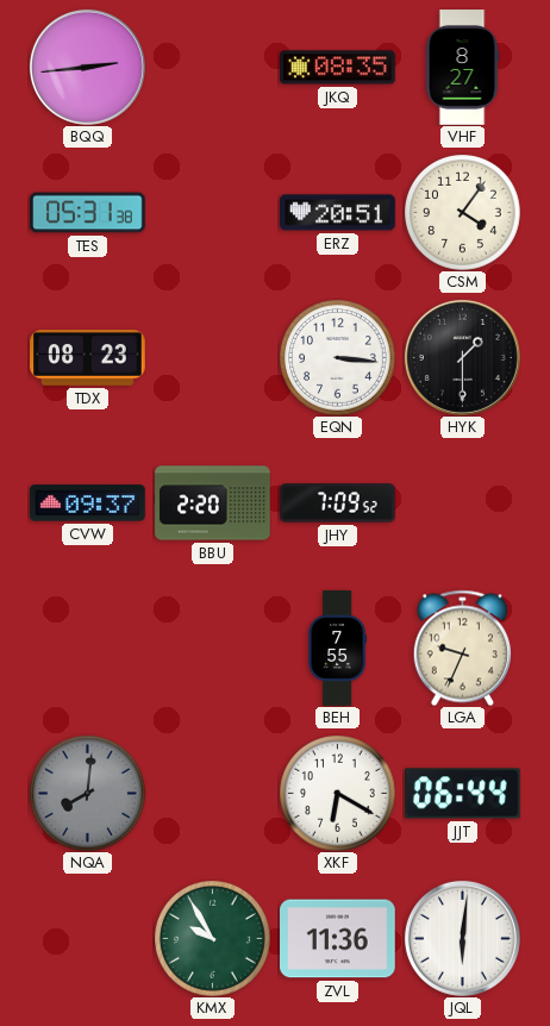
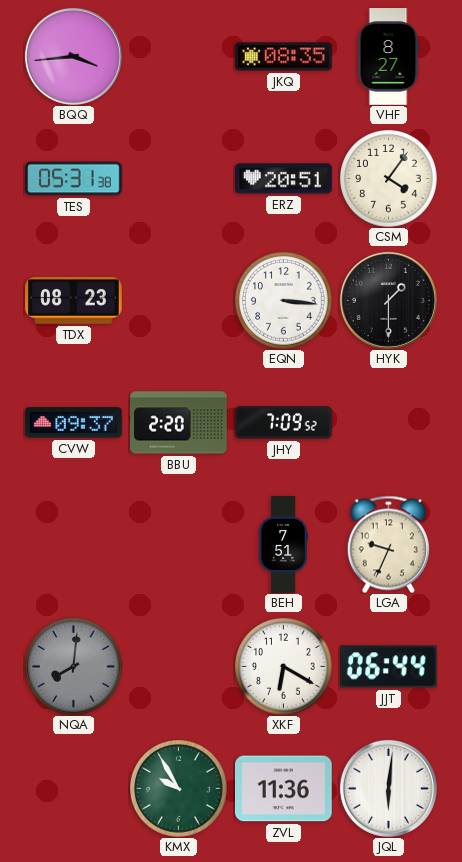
BQQ: 2:44 -> 3:44 (73, 56)
BEH: 7:55 -> 7:51 (283, 545)
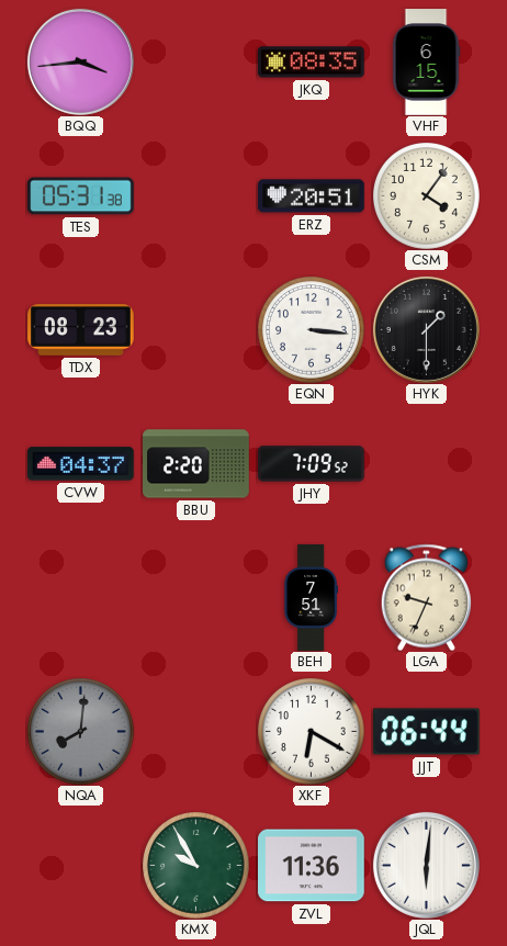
VHF: 8:27 -> 6:15 (426, 63)
CVW: 09:37 -> 04:37 (81, 464)
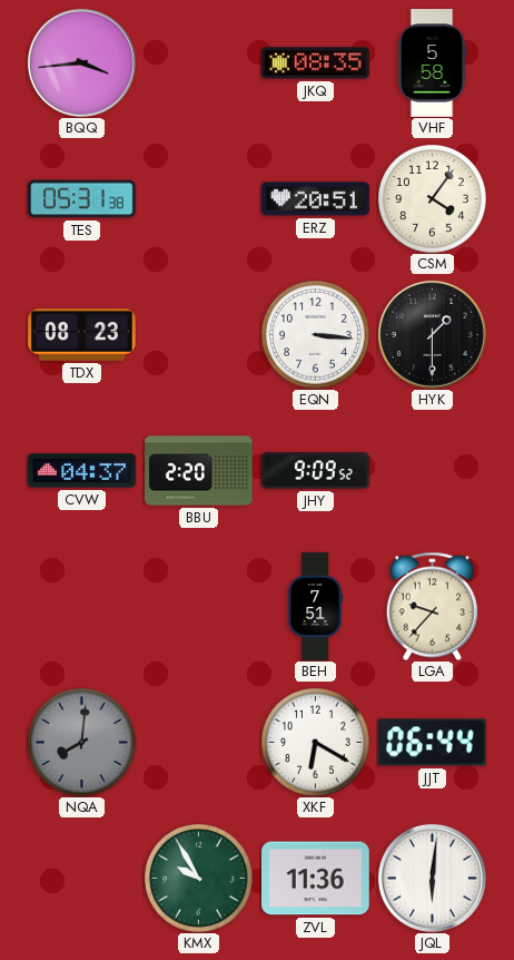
VHF: 6:15 -> 5:58 (432, 63)
JHY: 7:09 -> 9:09 (316, 471)
LGA: 9:34 -> 9:37 (432, 606)
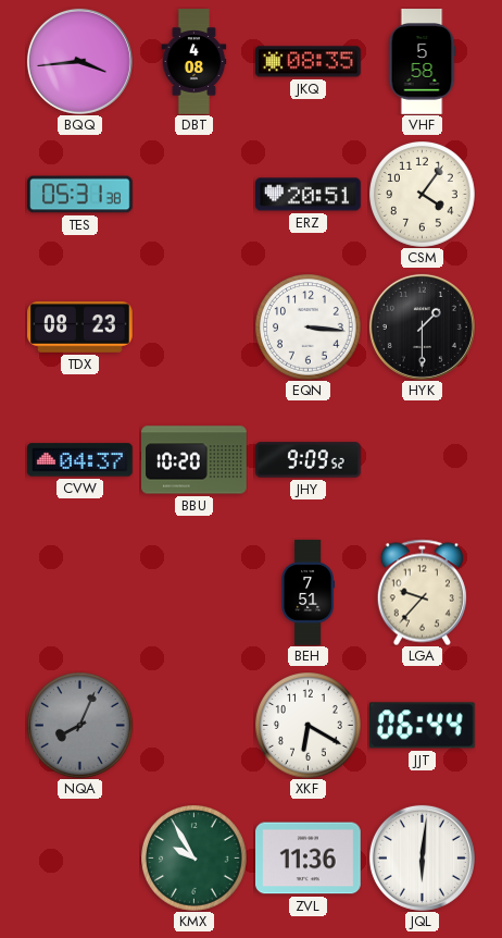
DBT: none -> 4:08 (194, 62)
BBU: 2:20 -> 10:20 (194, 460)
NQA: 8:01 -> 8:04 (80, 726)
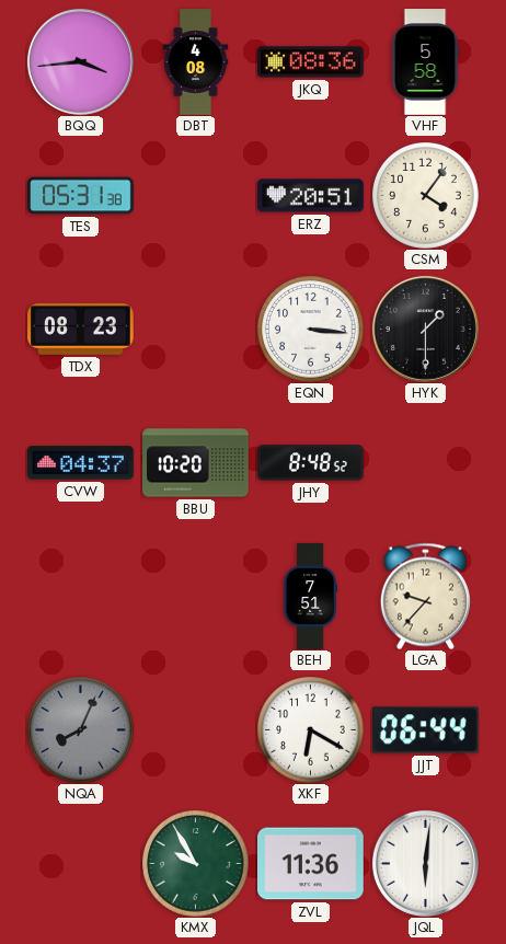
JKQ: 08:35 -> 08:36 (311, 62)
JHY: 9:09 -> 8:48 (311, 463)
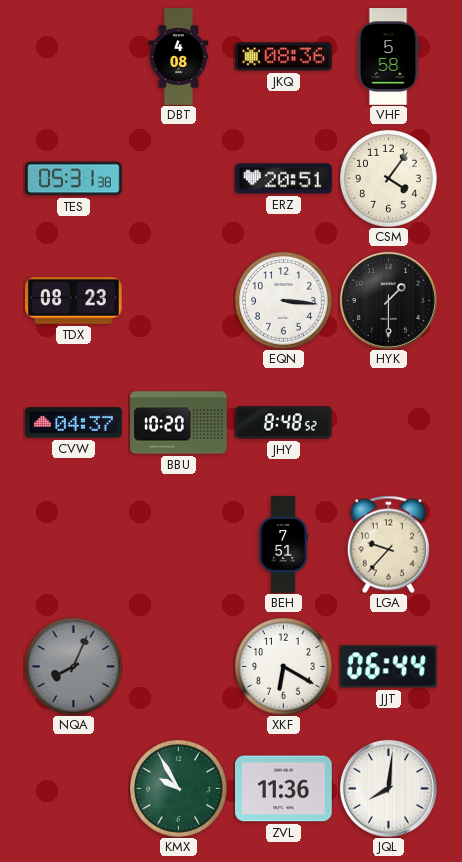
BQQ: 3:44 -> none (80, 61)
JQL: 6:01 -> 8:01 (388, 788)
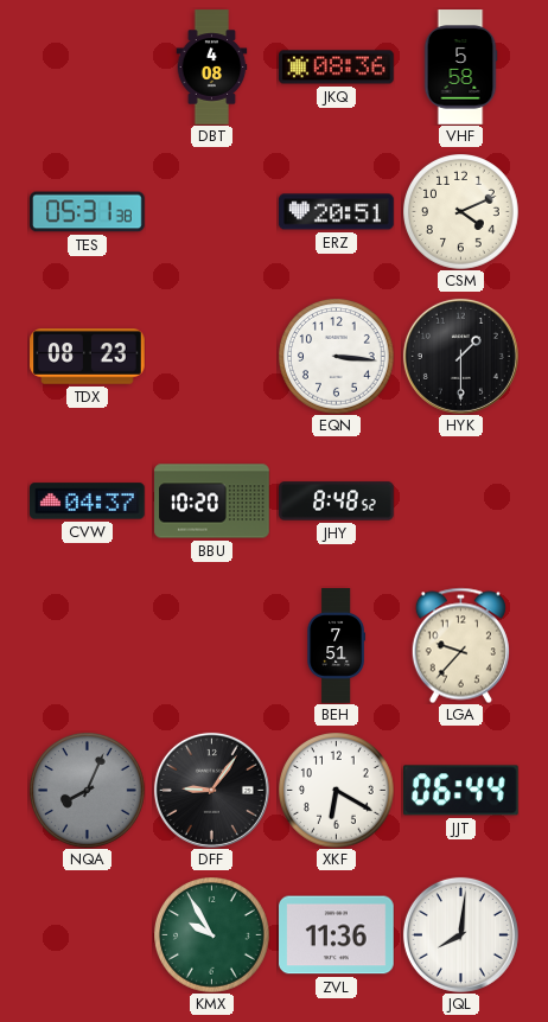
CSM: 4:06 -> 4:11 (461, 212)
DFF: none -> 9:06 (211, 790)
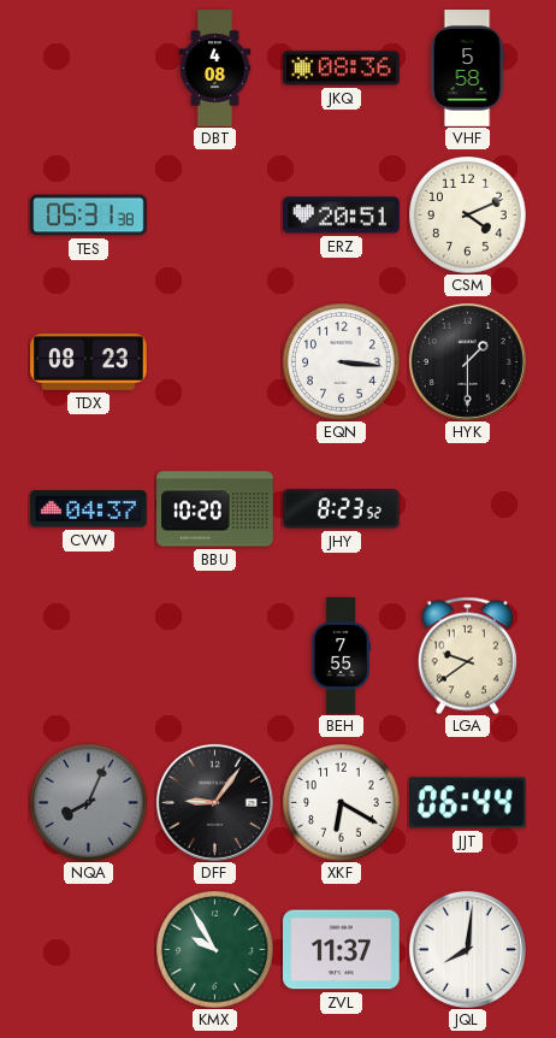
JHY: 8:48 -> 8:23 (342, 509)
BEH: 7:51 -> 7:55 (341, 656)
LGA: 9:37 -> 9:39 (467, 655)
ZVL: 11:36 -> 11:37 (342, 950)
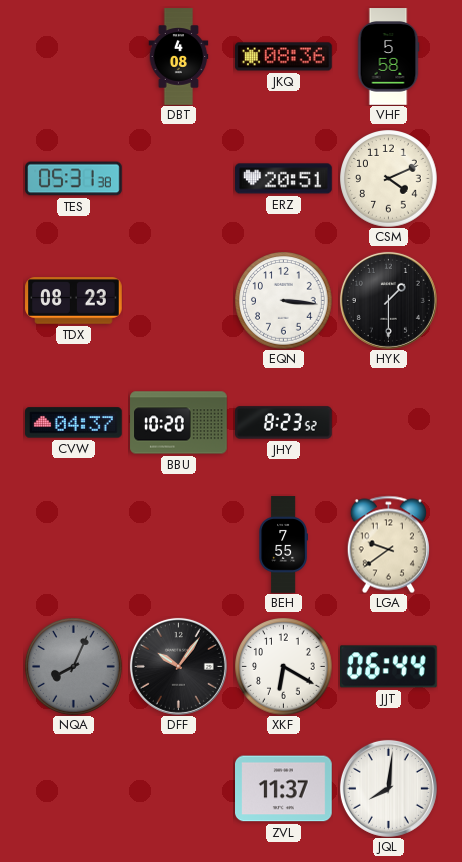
DFF: 9:06 -> 10:06 (178, 666)
KMX: 9:55 -> none (215, 950)
